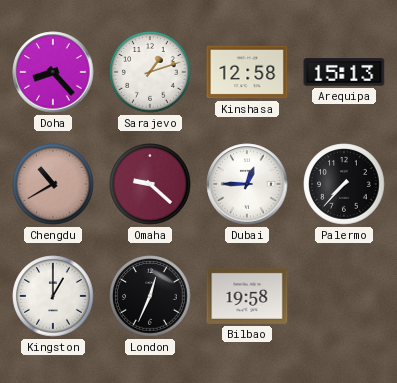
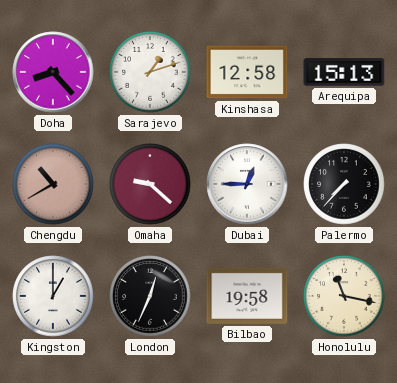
Honolulu: none -> 11:17 (344, 296)
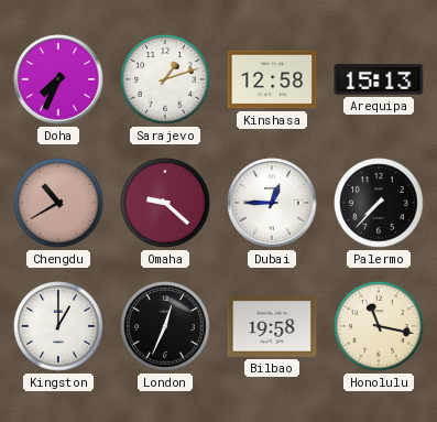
Doha: 8:23 -> 7:34 (58, 79)
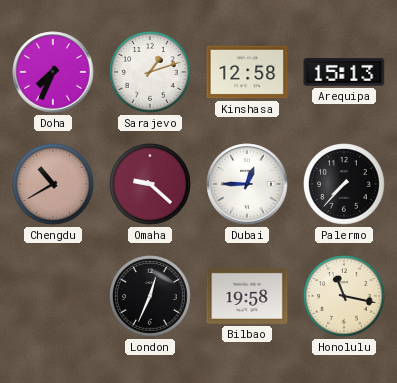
Kingston: 1:00 -> none (58, 326)
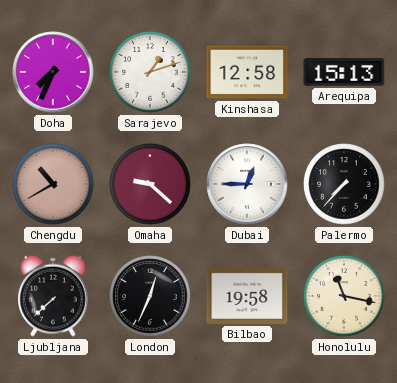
Ljubljana: none -> 7:38 (54, 296)
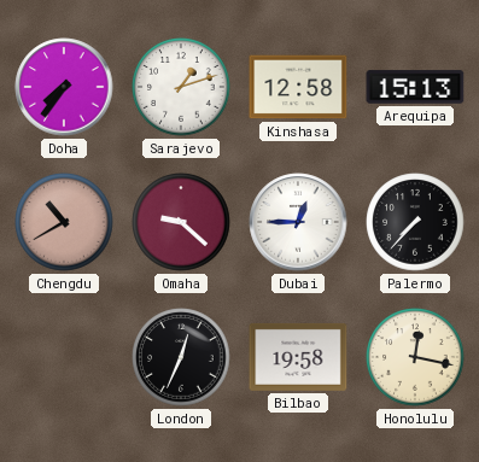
Doha: 7:34 -> 7:36 (64, 87)
Ljubljana: 7:38 -> none (54, 296)
Honolulu: 11:17 -> 12:17 (415, 357)
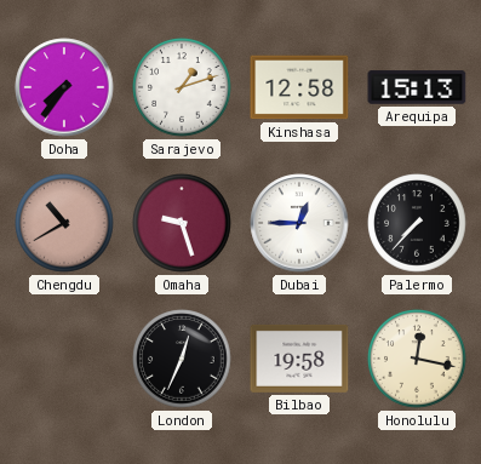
Omaha: 9:22 -> 9:27 (182, 223)
